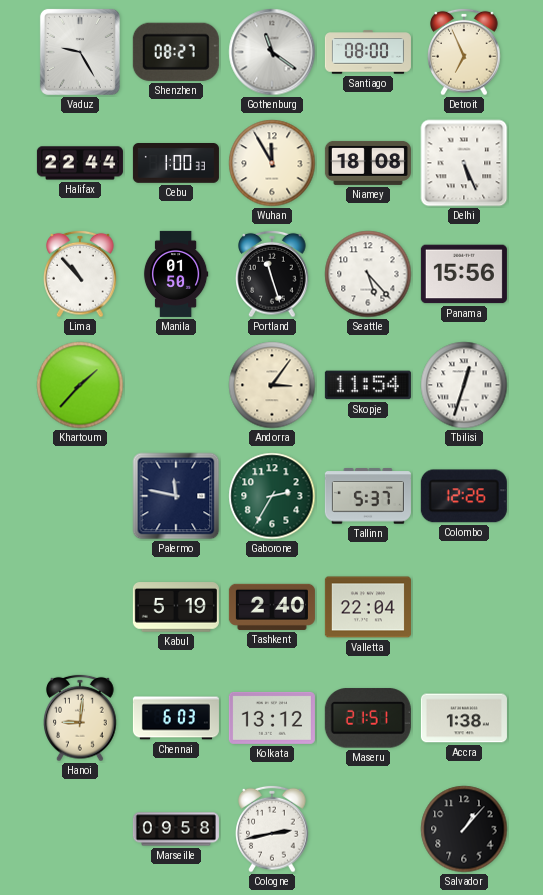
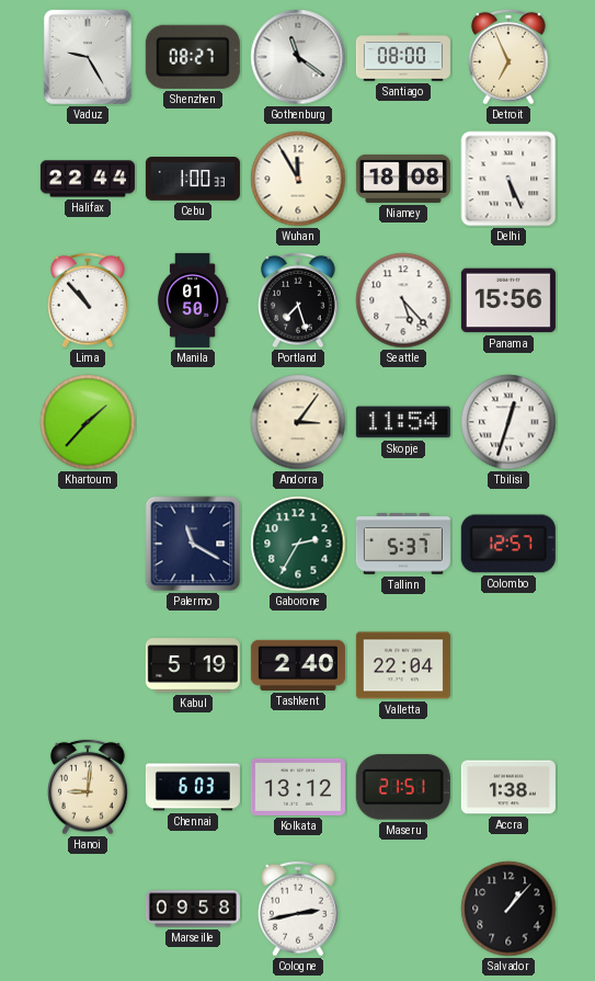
Portland: 11:27 -> 7:27 (298, 300)
Palermo: 11:47 -> 11:20 (193, 544)
Colombo: 12:26 -> 12:57 (508, 544)
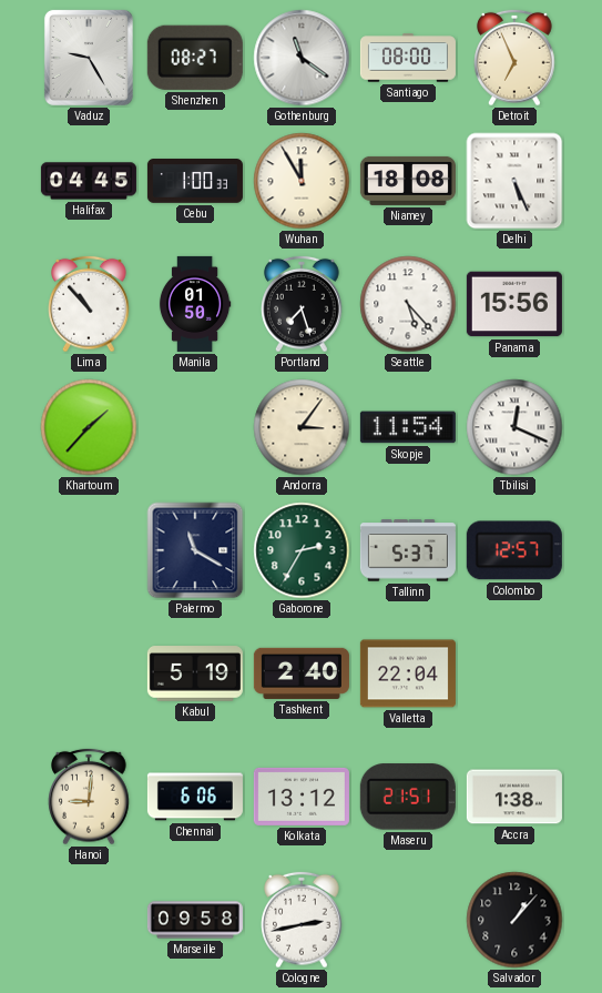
Halifax: 22:44 -> 04:45 (89, 181)
Tbilisi: 12:33 -> 12:19 (514, 427)
Chennai: 6:03 -> 6:06 (195, 797)
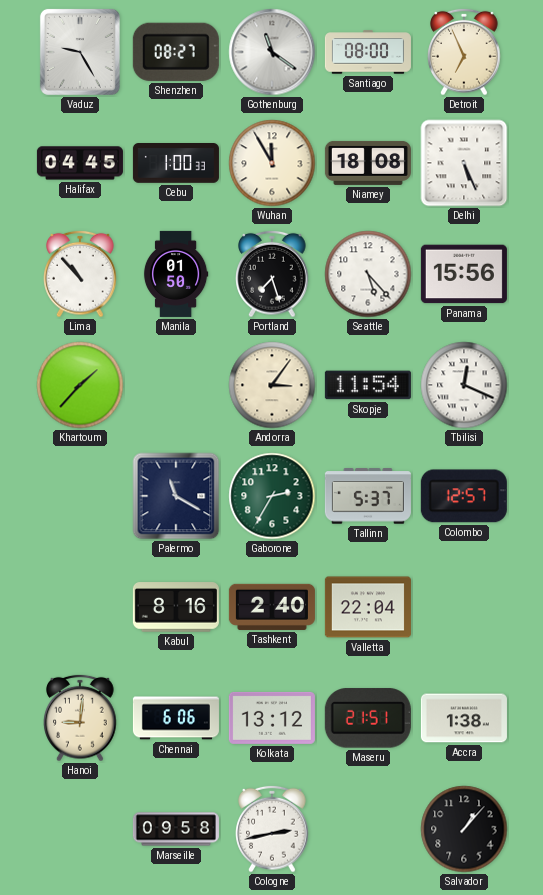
Kabul: 5:19 -> 8:16 (176, 607)
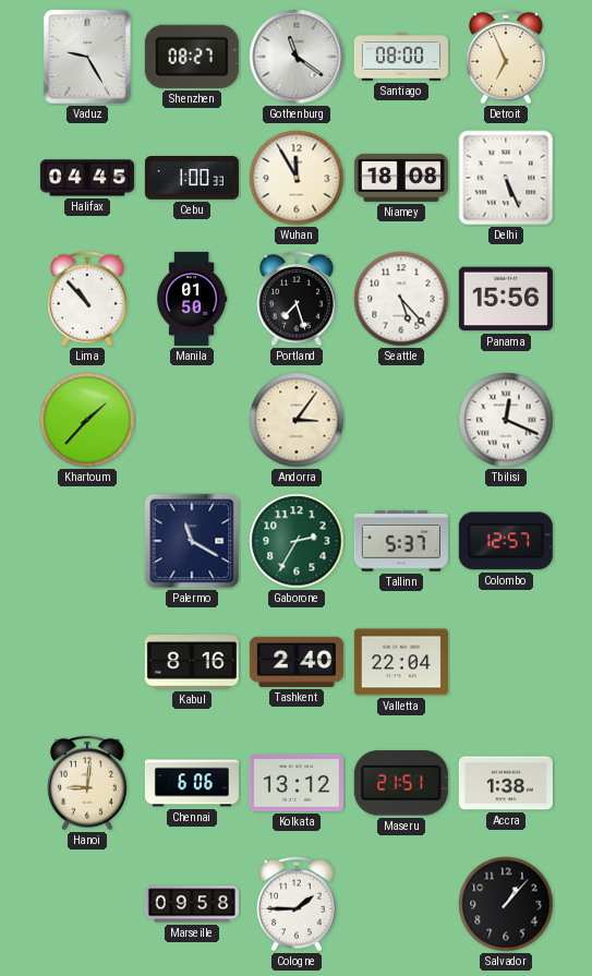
Skopje: 11:54 -> none (368, 385)
Cologne: 2:43 -> 1:45 (297, 904)
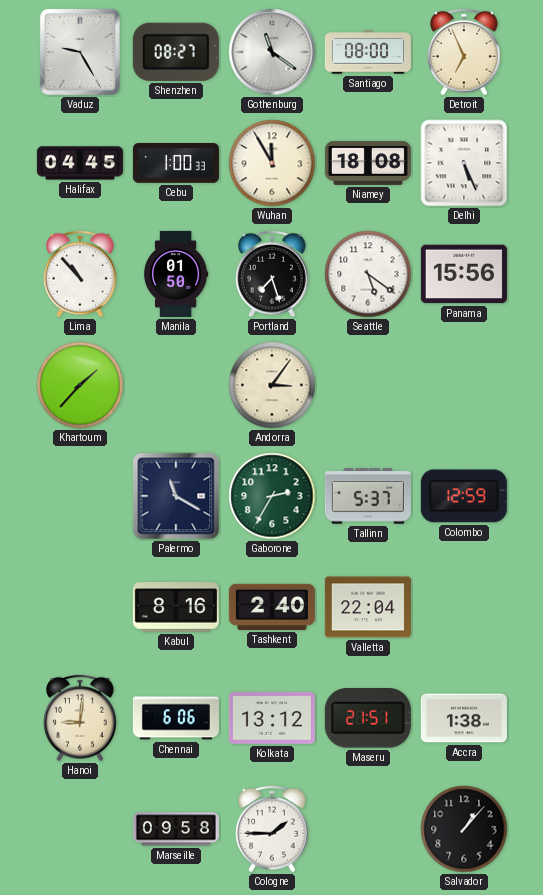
Seattle: 5:23 -> 5:21 (368, 274)
Tbilisi: 12:19 -> none (506, 420)
Colombo: 12:57 -> 12:59 (464, 496)
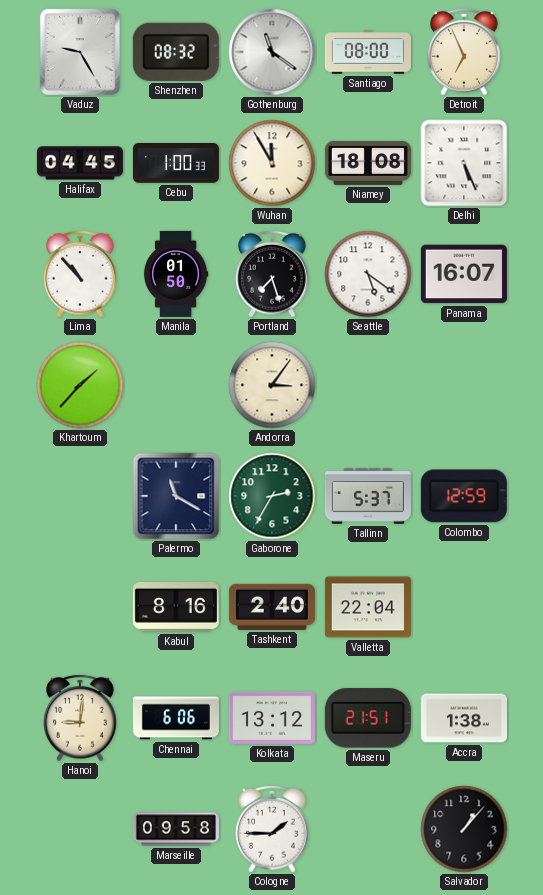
Shenzhen: 08:27 -> 08:32 (176, 52)
Panama: 15:56 -> 16:07 (464, 274)
